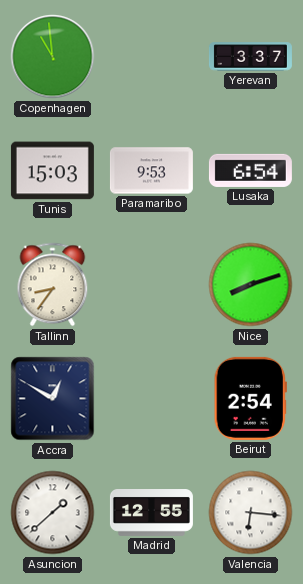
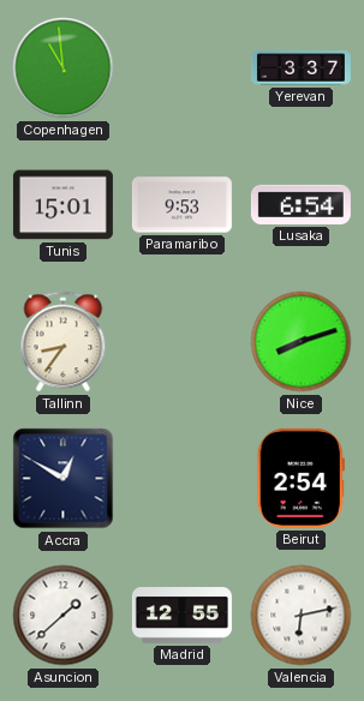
Tunis: 15:03 -> 15:01 (62, 205)
Valencia: 6:16 -> 6:13 (302, 616)
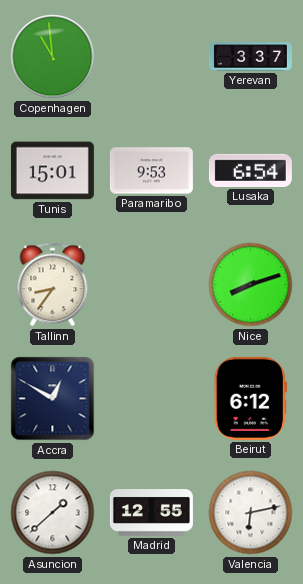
Beirut: 2:54 -> 6:12 (250, 398)
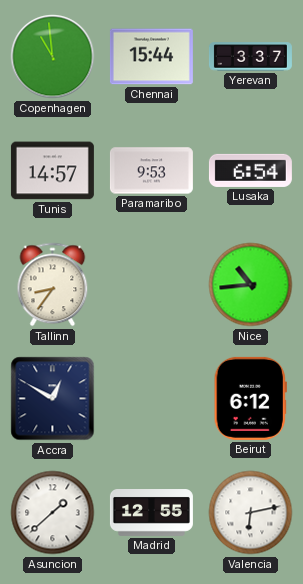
Chennai: none -> 15:44 (151, 57)
Tunis: 15:01 -> 14:57 (52, 171)
Nice: 8:12 -> 10:44 (251, 285)
